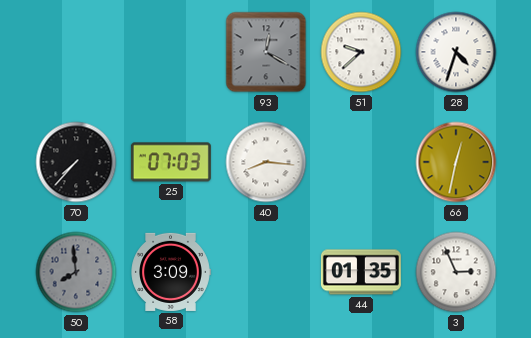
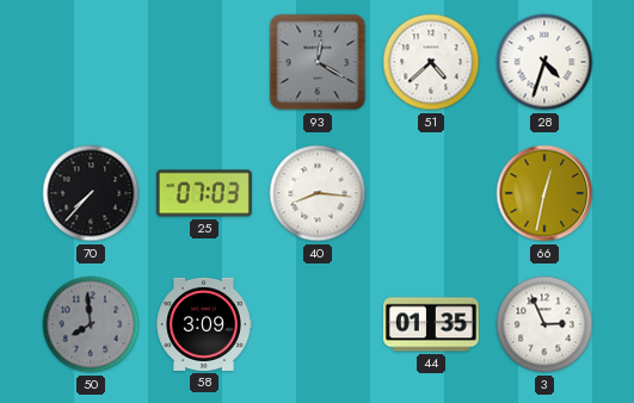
51: 9:38 -> 4:38 (431, 62)
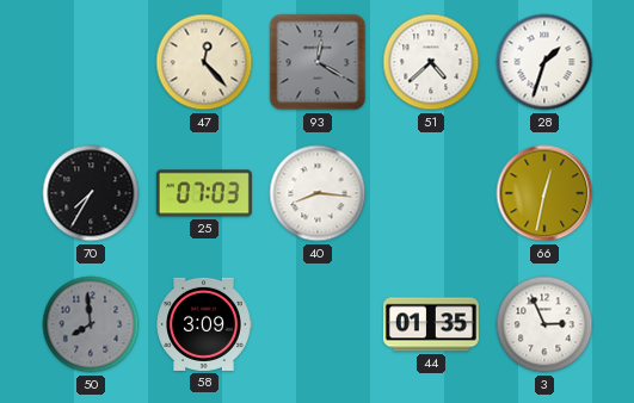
47: none -> 12:23 (204, 62)
28: 4:33 -> 1:33 (544, 62)
70: 7:37 -> 7:35 (91, 193)
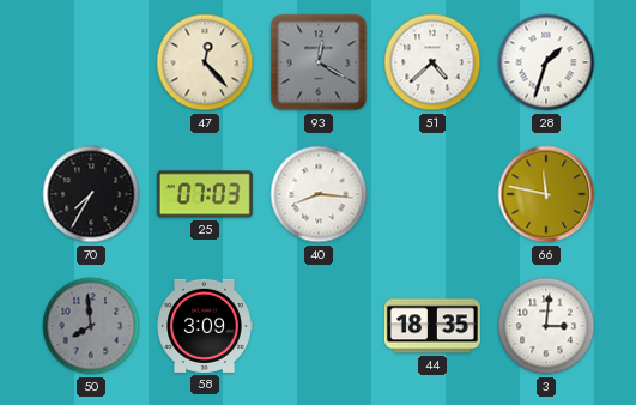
66: 12:32 -> 11:47 (546, 194)
44: 01:35 -> 18:35 (432, 326)
3: 2:56 -> 3:01 (546, 326)
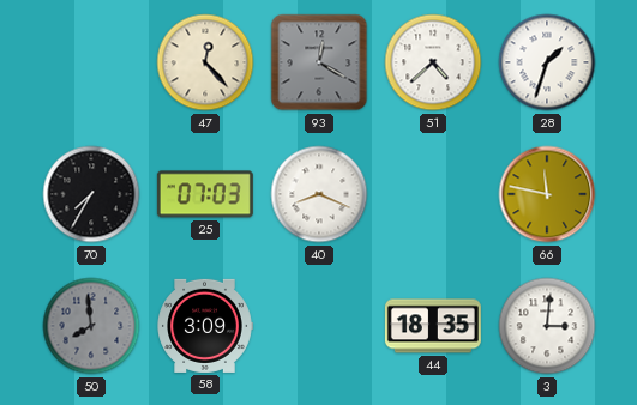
40: 8:16 -> 8:19 (319, 194)
